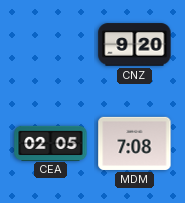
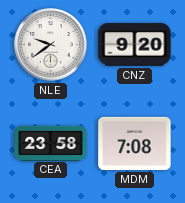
NLE: none -> 9:39 (51, 45)
CEA: 02:05 -> 23:58 (51, 143)
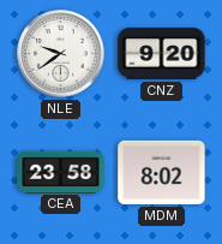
MDM: 7:08 -> 8:02 (162, 172)
